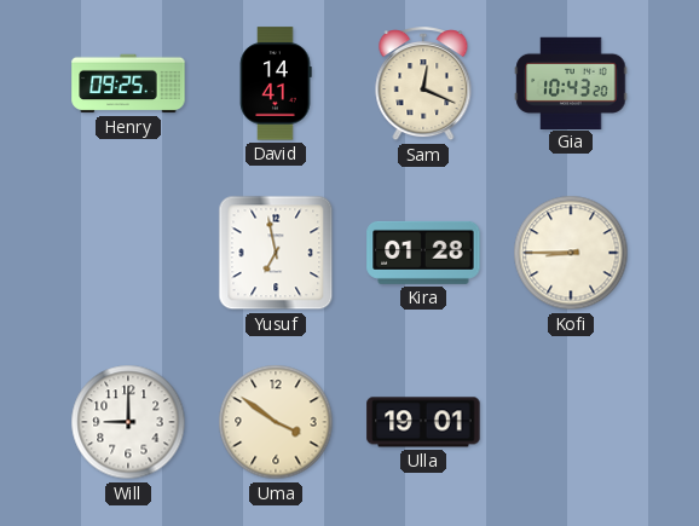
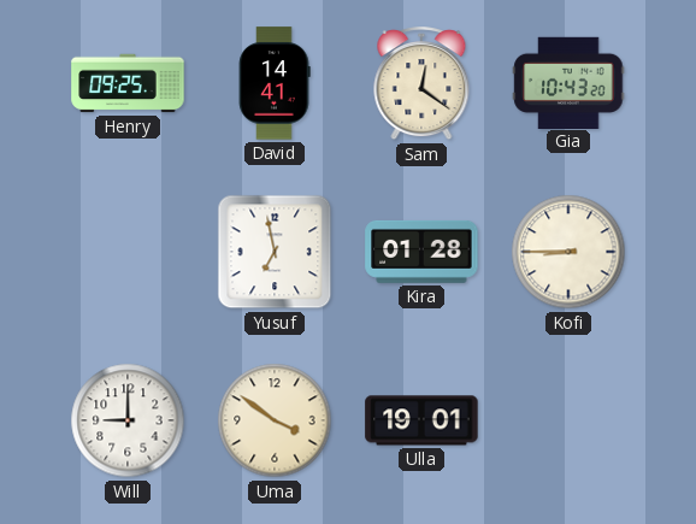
Sam: 12:19 -> 12:21 (421, 84)
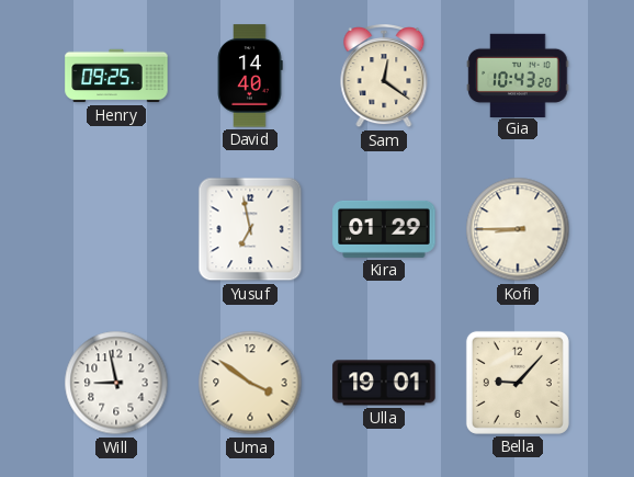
David: 14:41 -> 14:40 (250, 76)
Kira: 01:28 -> 01:29 (384, 229)
Will: 9:00 -> 8:58 (116, 383)
Bella: none -> 9:07 (518, 383)
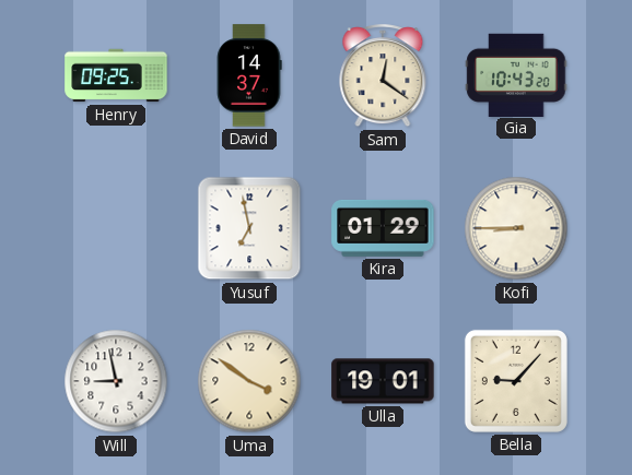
David: 14:40 -> 14:37 (249, 75)
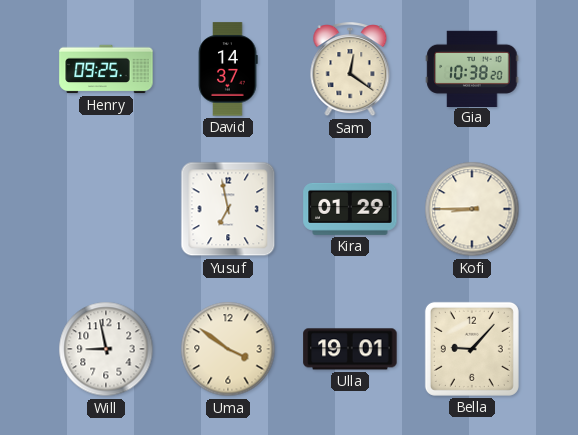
Gia: 10:43 -> 10:38 (472, 68)
